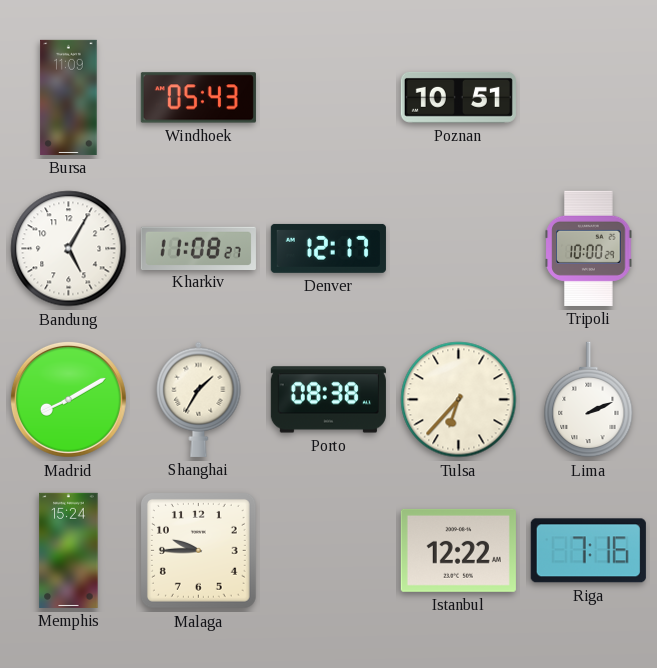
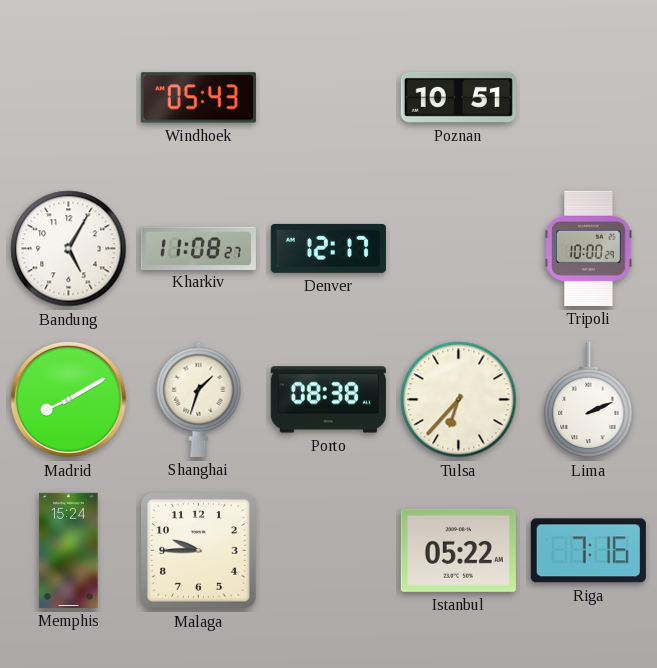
Bursa: 11:09 -> none (69, 97)
Shanghai: 1:35 -> 1:33 (199, 399)
Istanbul: 12:22 -> 05:22 (458, 550)
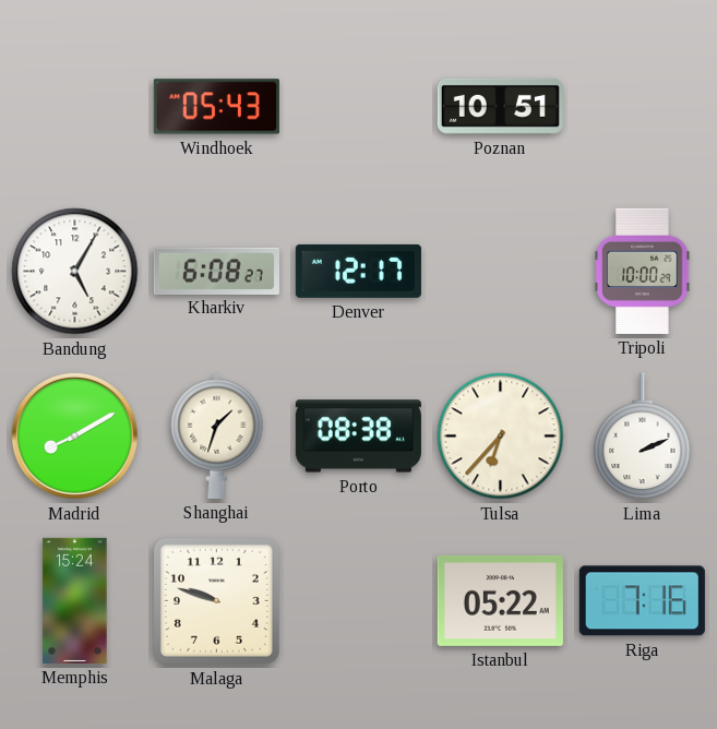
Kharkiv: 11:08 -> 6:08 (216, 271)
Malaga: 9:45 -> 9:48 (216, 600)
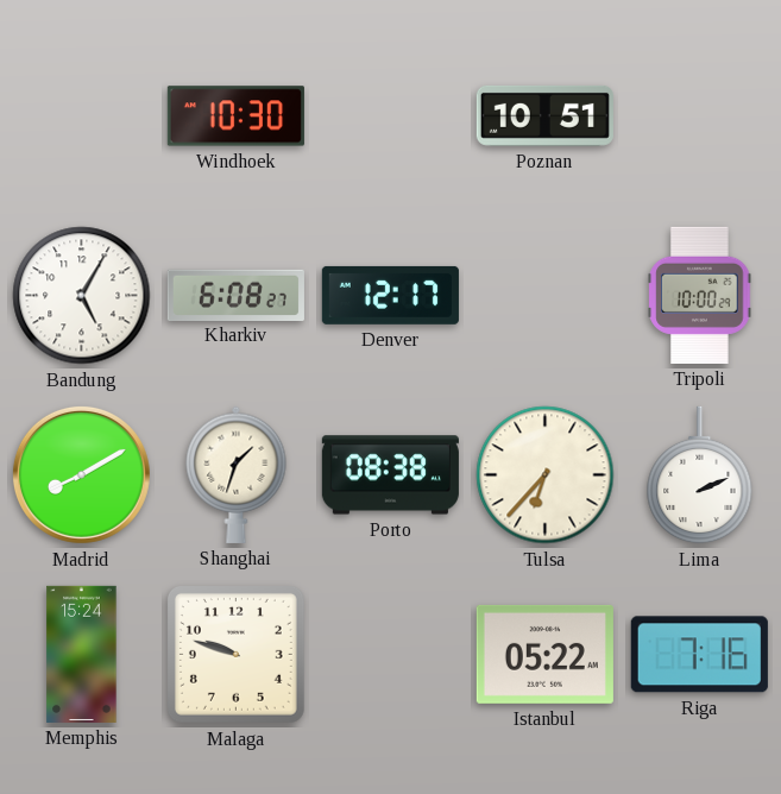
Windhoek: 05:43 -> 10:30 (235, 116)
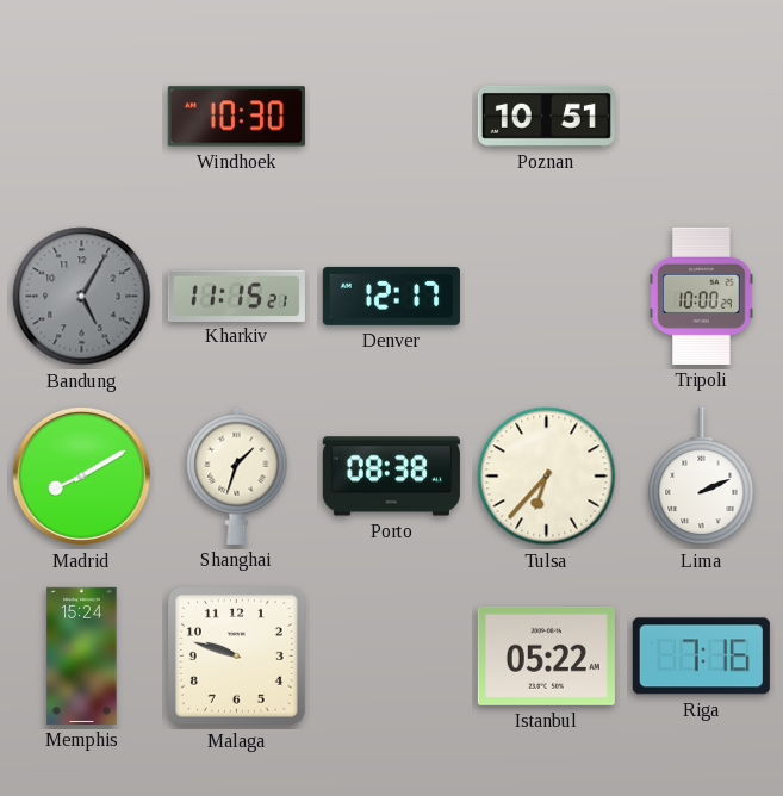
Bandung dial: white -> grey (82, 297)
Kharkiv: 6:08 -> 11:15 (236, 296)
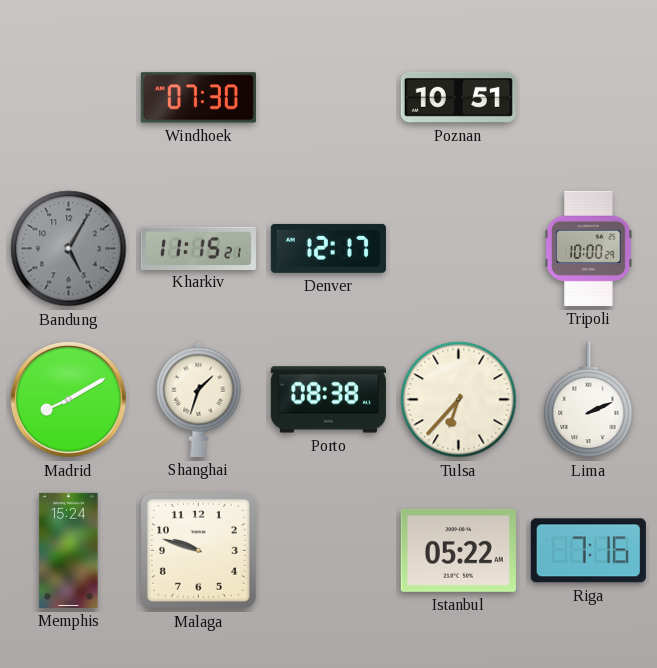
Windhoek: 10:30 -> 07:30 (198, 98)
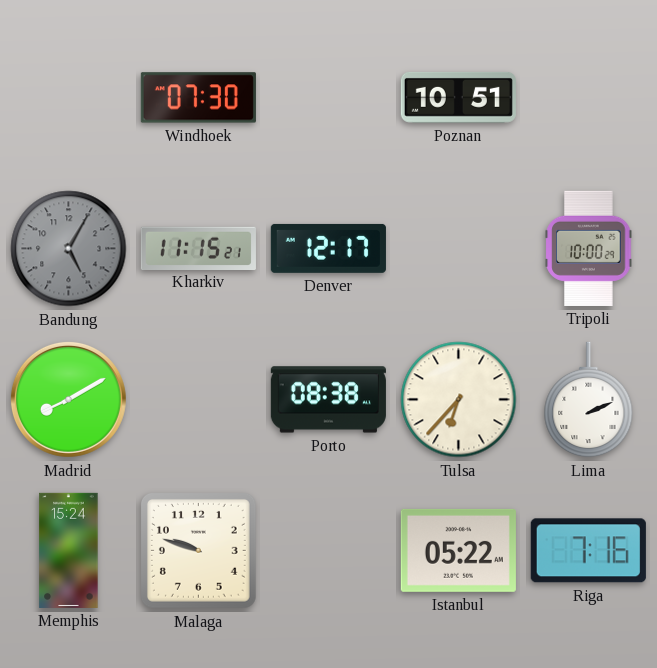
Shanghai: 1:33 -> none (199, 399)
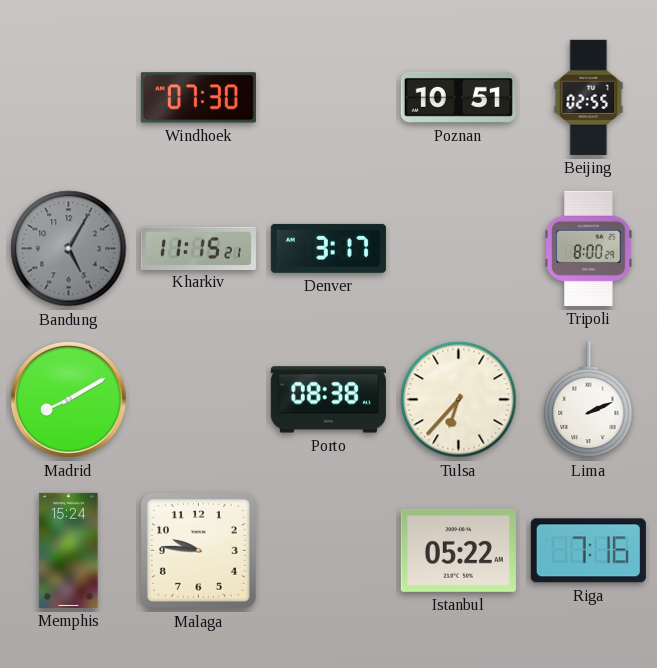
Beijing: none -> 02:55 (589, 97)
Denver: 12:17 -> 3:17 (328, 248)
Tripoli: 10:00 -> 8:00 (589, 248)
Malaga: 9:48 -> 9:46 (198, 550)
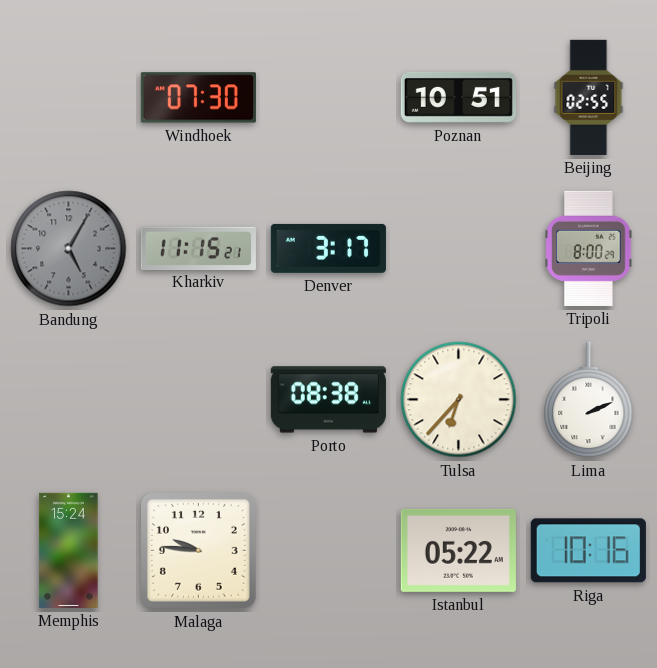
Madrid: 8:10 -> none (68, 399)
Riga: 7:16 -> 10:16 (588, 551)
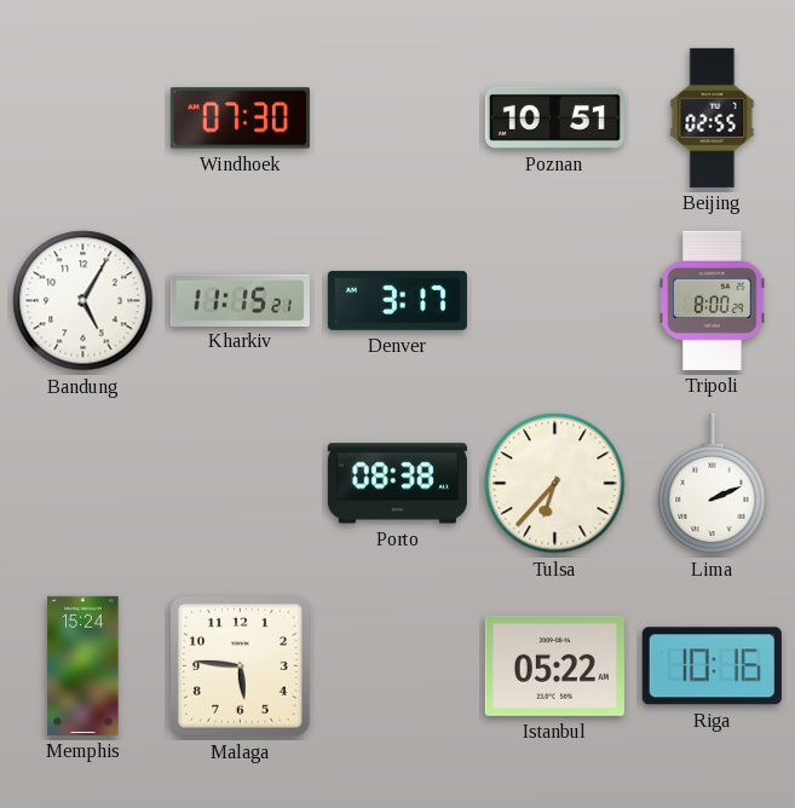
Bandung dial: grey -> white (83, 301)
Malaga: 9:46 -> 5:46 (240, 665)
